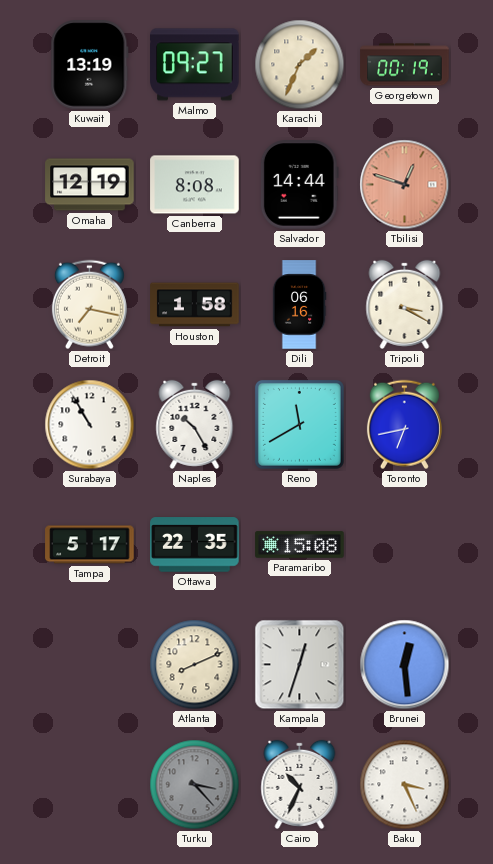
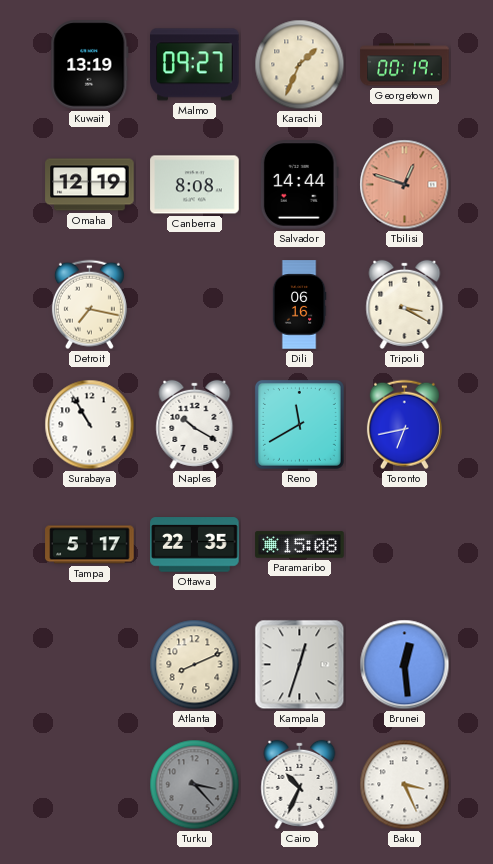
Houston: 1:58 -> none (195, 305)
Naples: 10:25 -> 10:20 (195, 424)
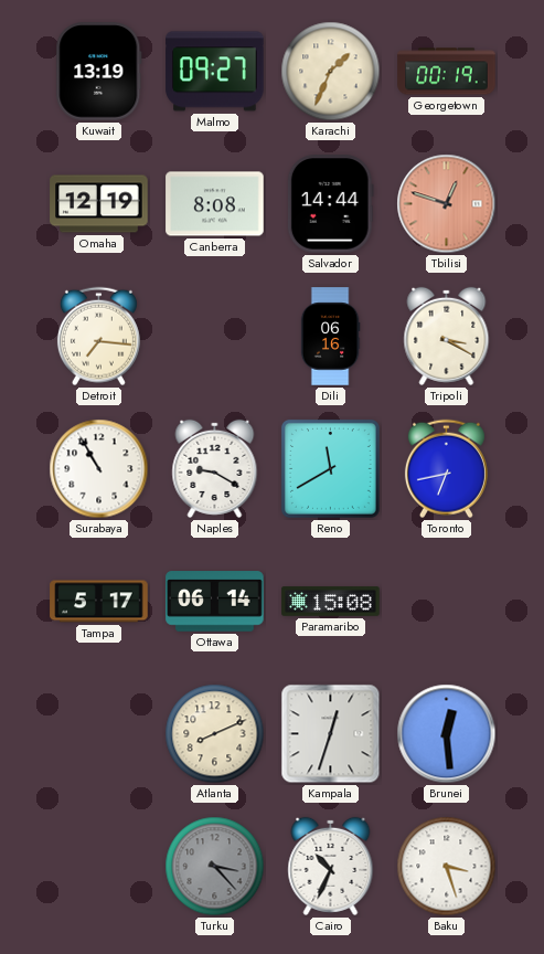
Detroit: 7:17 -> 7:16 (98, 337)
Naples: 10:20 -> 9:20 (215, 468)
Ottawa: 22:35 -> 06:14 (215, 602)
Baku: 3:26 -> 3:27 (447, 867)
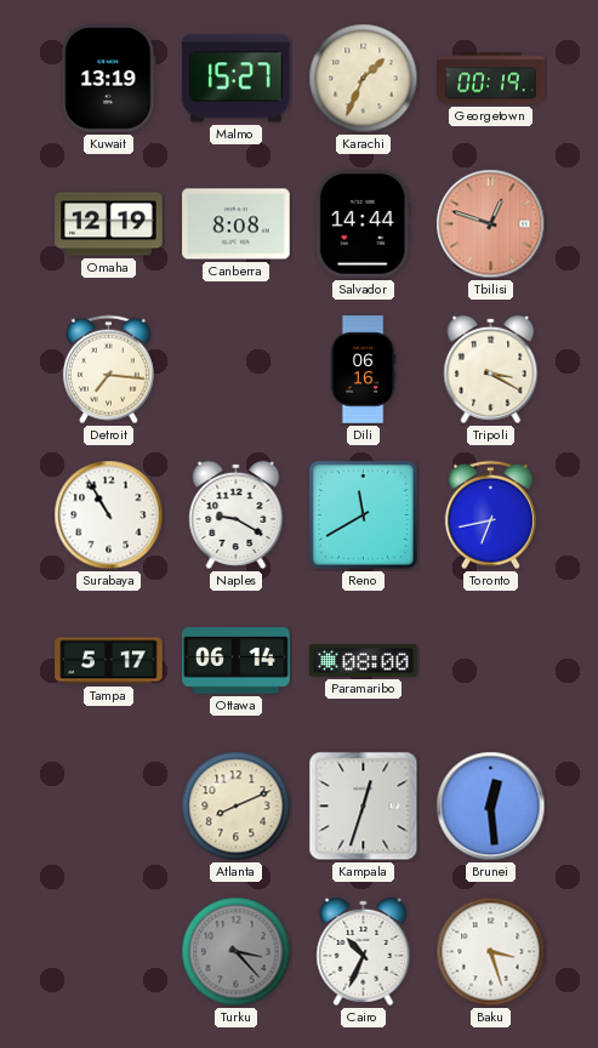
Malmo: 09:27 -> 15:27 (237, 79)
Paramaribo: 15:08 -> 08:00 (364, 661)
